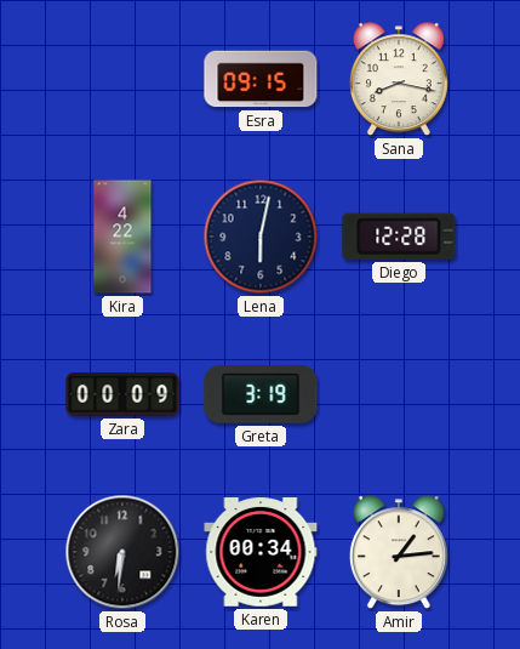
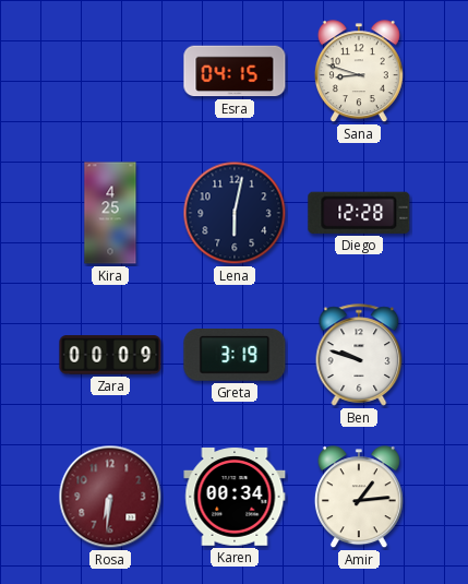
Esra: 09:15 -> 04:15 (235, 71)
Sana: 8:17 -> 8:48 (359, 72)
Kira: 4:22 -> 4:25 (110, 213)
Ben: none -> 9:48 (359, 355)
Rosa dial: black -> burgundy (110, 497)
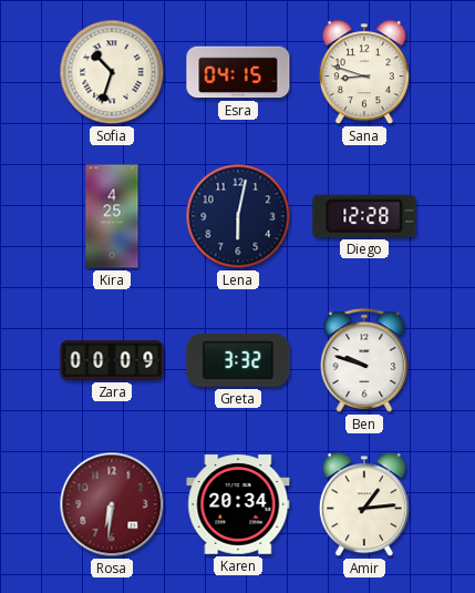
Sofia: none -> 10:33 (112, 72)
Greta: 3:19 -> 3:32 (238, 361)
Karen: 00:34 -> 20:34 (238, 504)
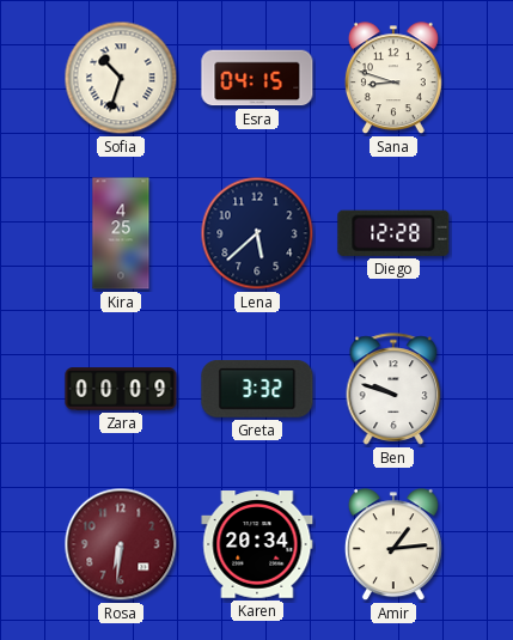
Lena: 6:02 -> 5:38 (257, 233)
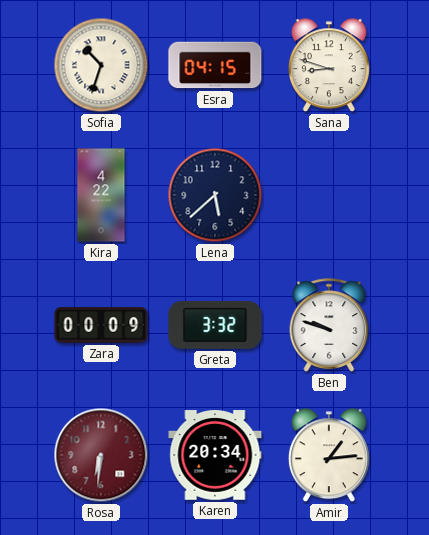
Kira: 4:25 -> 4:22 (101, 195)
Diego: 12:28 -> none (393, 233)
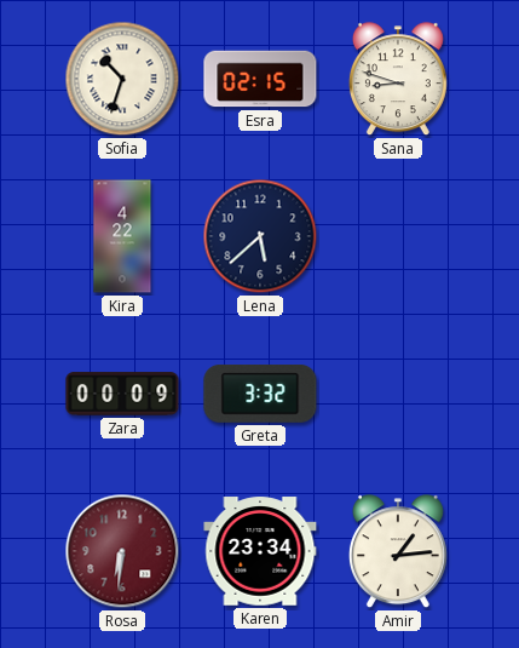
Esra: 04:15 -> 02:15 (260, 79)
Ben: 9:48 -> none (329, 325)
Karen: 20:34 -> 23:34 (260, 551)
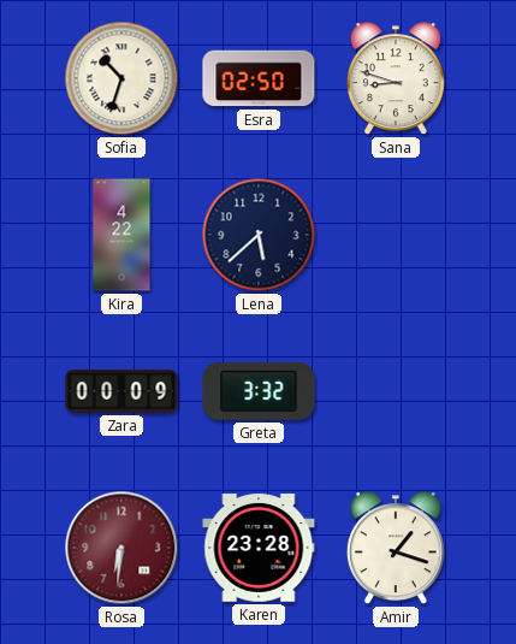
Esra: 02:15 -> 02:50 (259, 78)
Karen: 23:34 -> 23:28 (259, 548)
Amir: 1:14 -> 1:18 (396, 549)
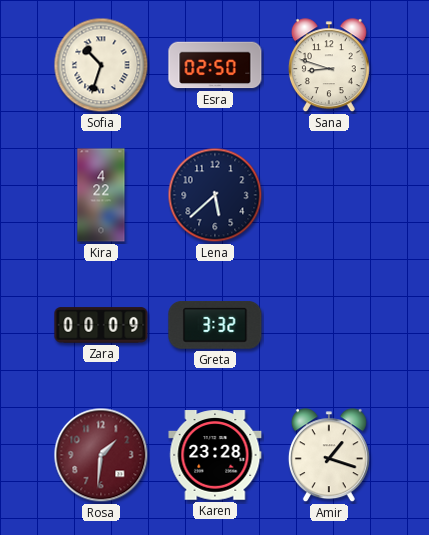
Rosa: 6:31 -> 1:31 (101, 455)
